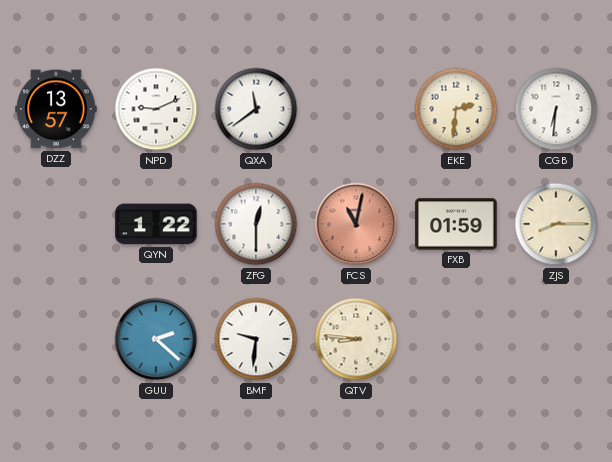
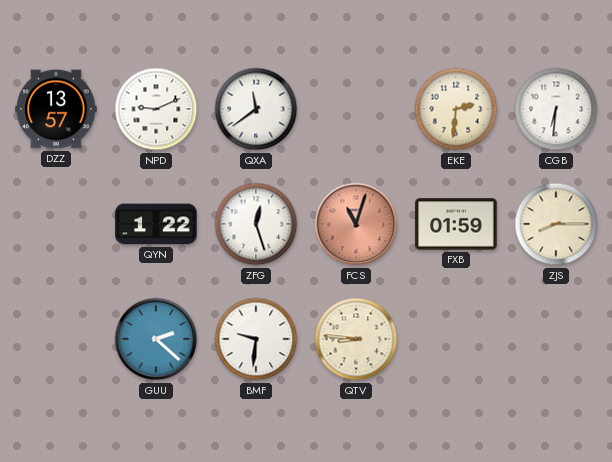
ZFG: 12:30 -> 12:27 (256, 224)
FCS: 11:02 -> 11:03 (356, 224)
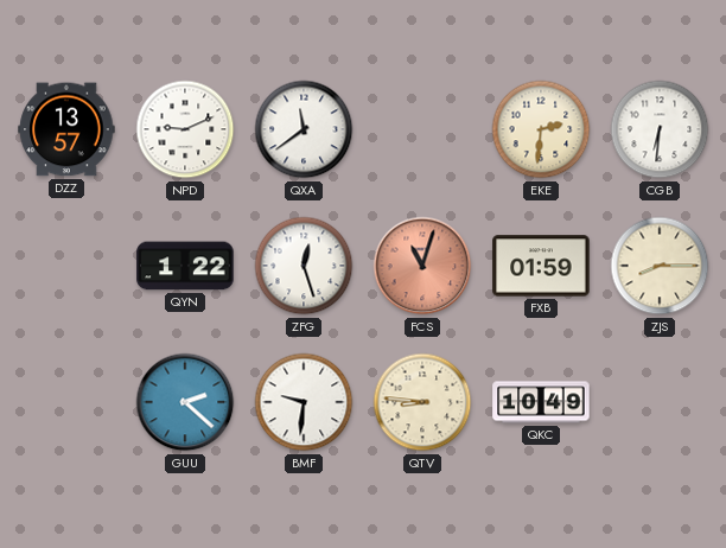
QKC: none -> 10:49 (541, 402)
